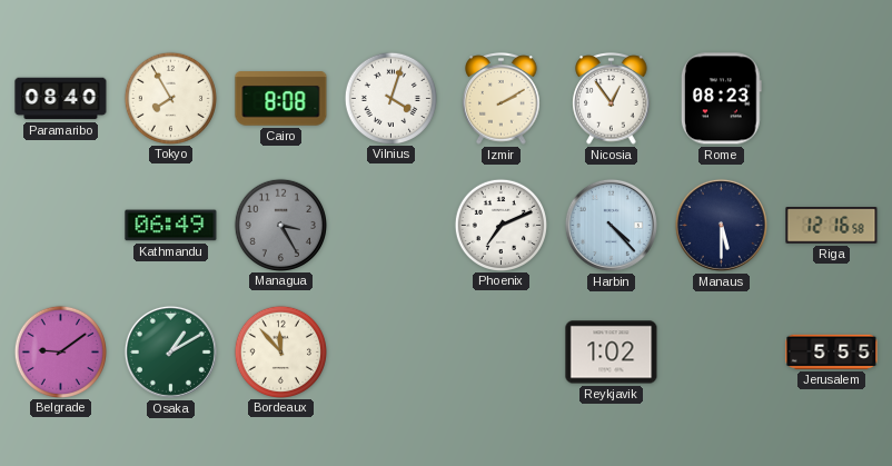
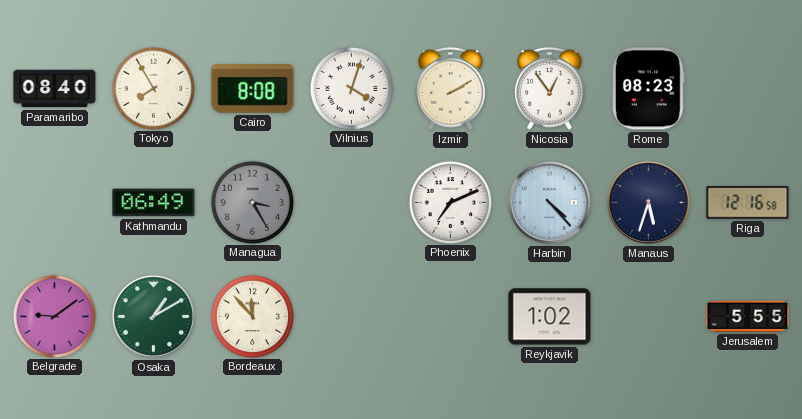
Manaus: 5:30 -> 5:33 (648, 202)
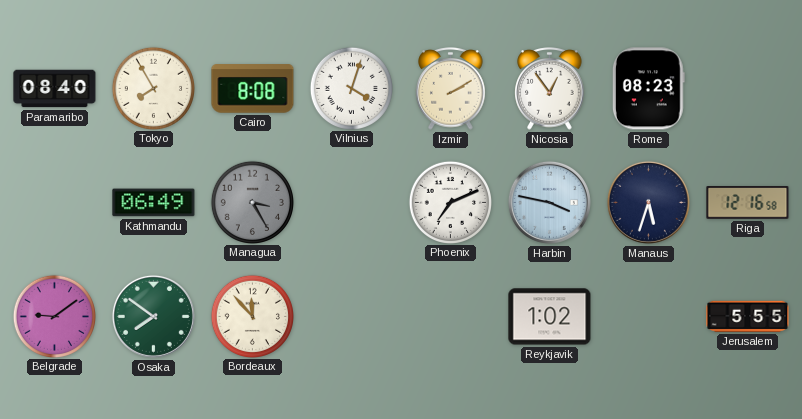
Harbin: 4:23 -> 3:47 (549, 202)
Osaka: 1:10 -> 7:51 (153, 316)
